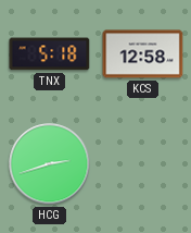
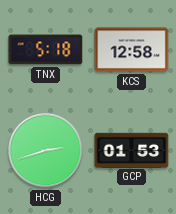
GCP: none -> 01:53 (132, 150)
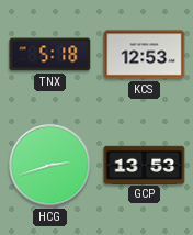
KCS: 12:58 -> 12:53 (145, 55)
GCP: 01:53 -> 13:53 (145, 165)
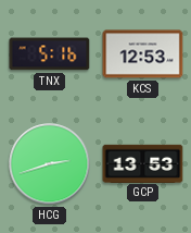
TNX: 5:18 -> 5:16 (50, 54)
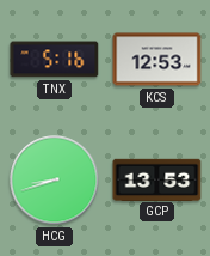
HCG: 2:42 -> 8:42 (55, 181)
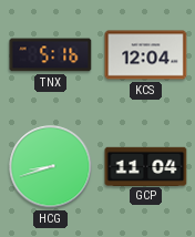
KCS: 12:53 -> 12:04 (146, 55)
GCP: 13:53 -> 11:04 (146, 166)
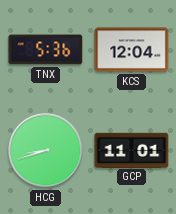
TNX: 5:16 -> 5:36 (46, 50)
GCP: 11:04 -> 11:01 (132, 150)
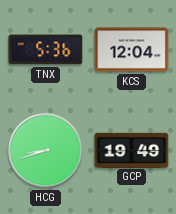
GCP: 11:01 -> 19:49 (132, 150)
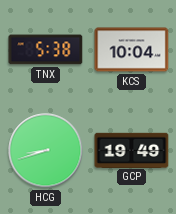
TNX: 5:36 -> 5:38 (46, 50)
KCS: 12:04 -> 10:04 (132, 50)
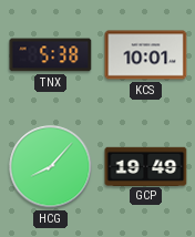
KCS: 10:04 -> 10:01 (146, 55)
HCG: 8:42 -> 8:07 (51, 167)
